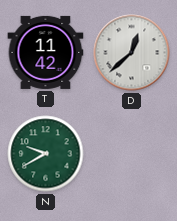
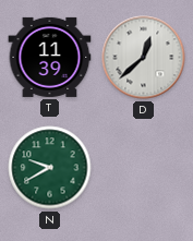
T: 11:42 -> 11:39 (50, 57)
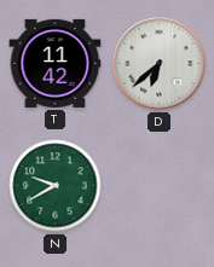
T: 11:39 -> 11:42 (56, 63)
D: 12:38 -> 6:38 (160, 64)
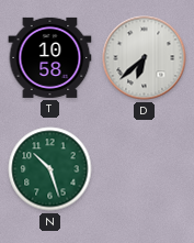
T: 11:42 -> 10:58 (50, 57)
N: 9:40 -> 10:27 (50, 169)
